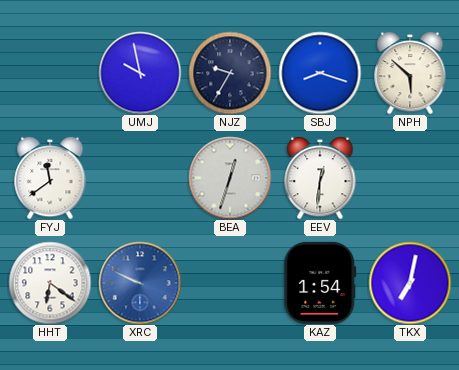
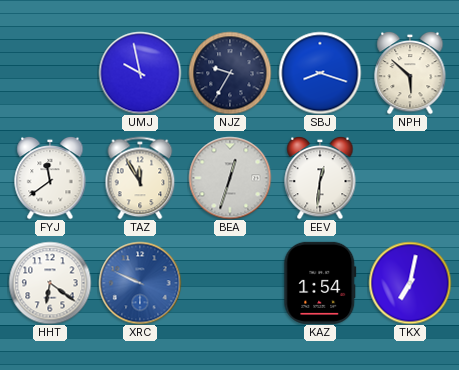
TAZ: none -> 11:55 (140, 178)
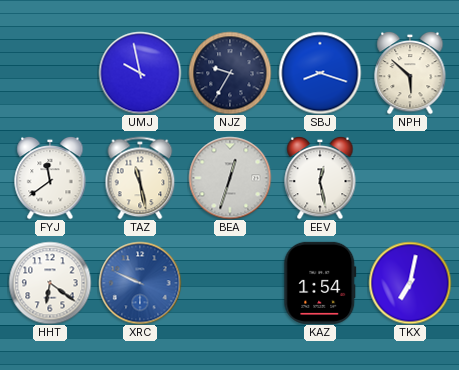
TAZ: 11:55 -> 11:28 (140, 178)
EEV: 12:31 -> 12:28 (320, 178)
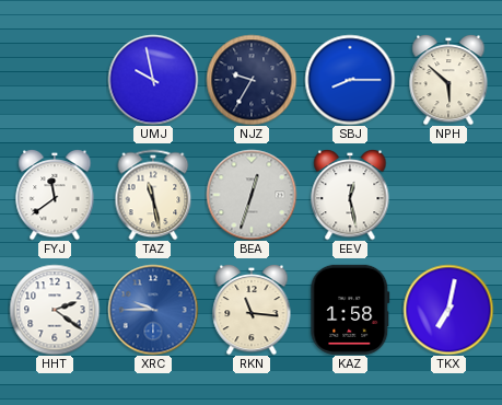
SBJ: 8:18 -> 8:15 (350, 80)
HHT: 6:21 -> 2:21 (55, 310)
XRC: 9:49 -> 9:45 (153, 310)
RKN: none -> 11:16 (252, 310)
KAZ: 1:54 -> 1:58 (350, 310)
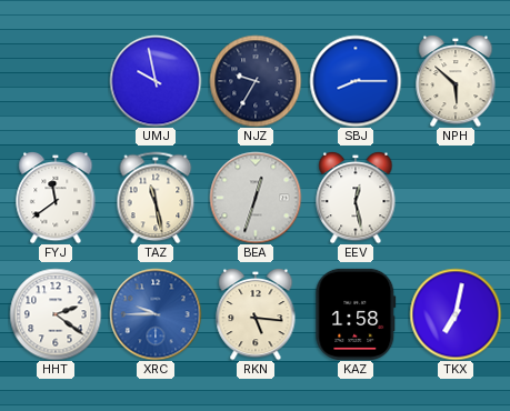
RKN: 11:16 -> 5:16 (256, 314)
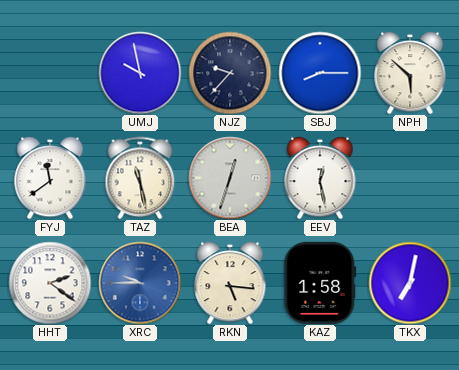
NJZ: 9:35 -> 9:37 (230, 73)
